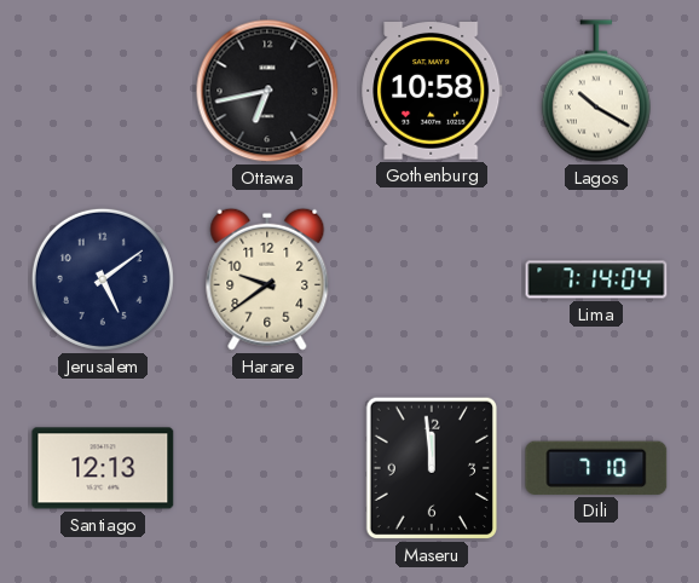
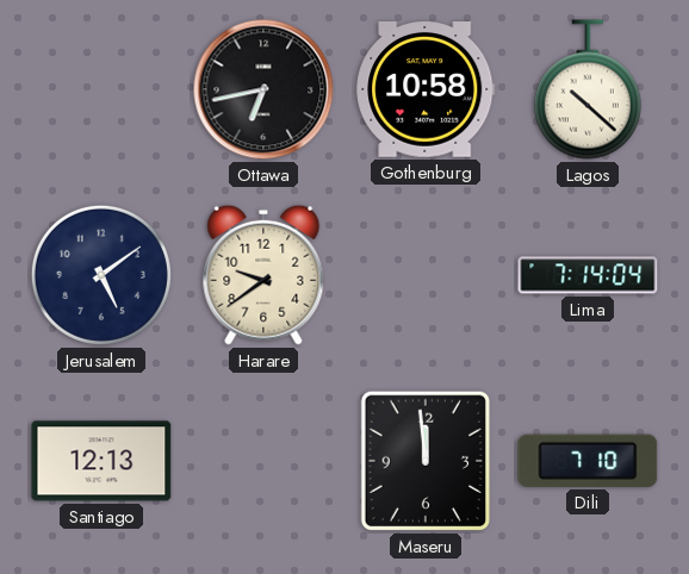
Lagos: 10:20 -> 10:22 (588, 89)
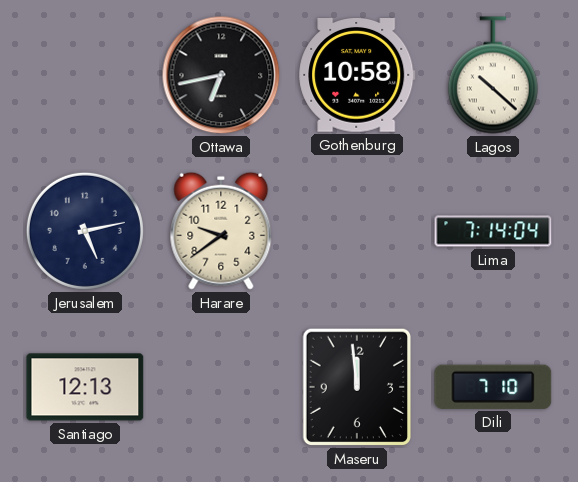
Jerusalem: 5:09 -> 5:13 (85, 231)
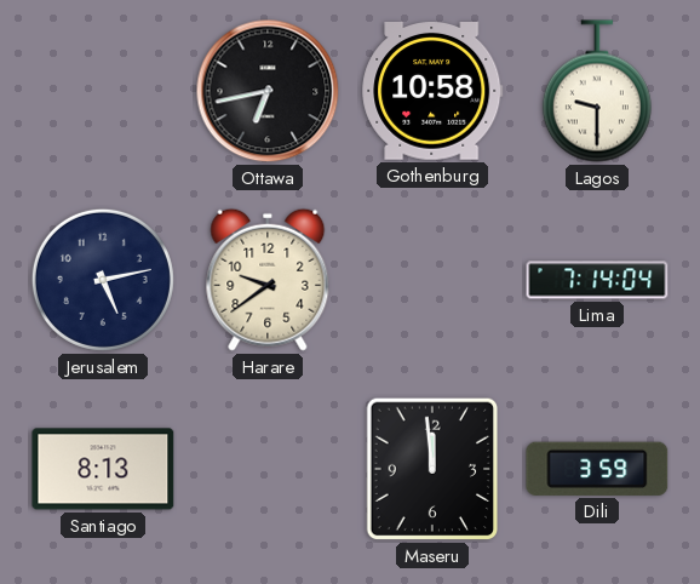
Lagos: 10:22 -> 9:30 (597, 91)
Santiago: 12:13 -> 8:13 (103, 469)
Dili: 7:10 -> 3:59 (597, 469)
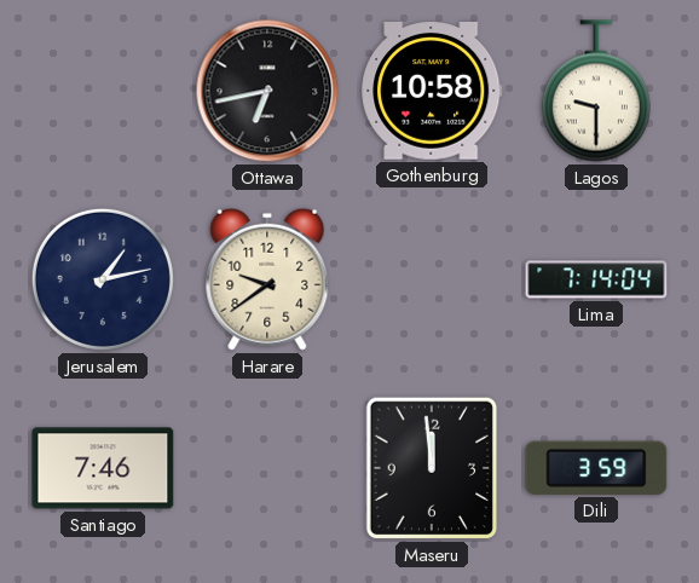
Jerusalem: 5:13 -> 1:13 (103, 279)
Santiago: 8:13 -> 7:46 (103, 468)
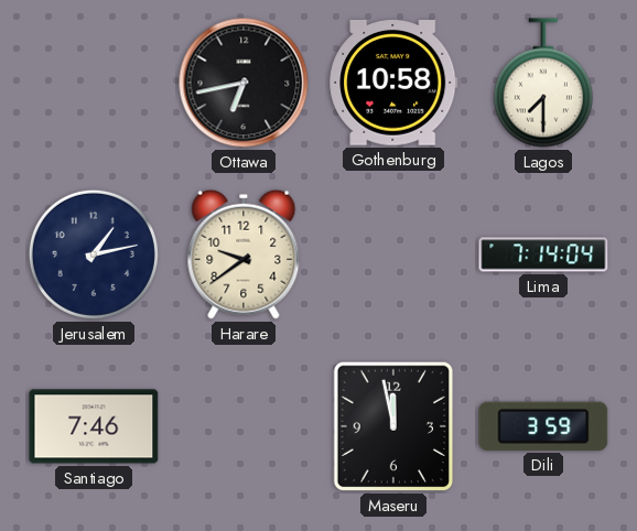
Lagos: 9:30 -> 7:30 (543, 83)
Maseru: 11:59 -> 11:58 (393, 426)
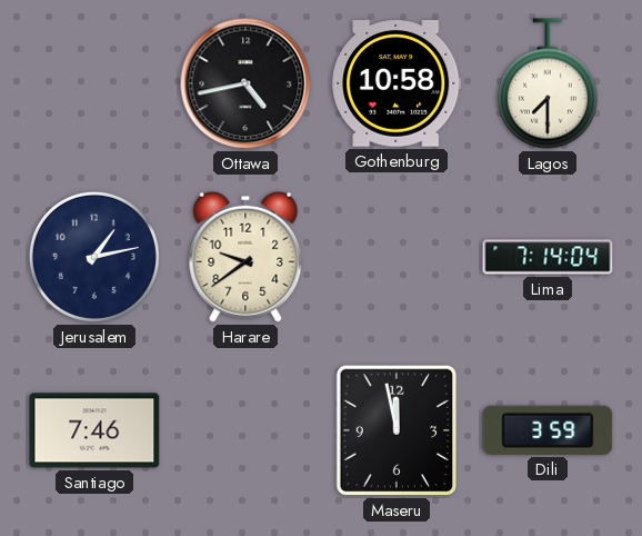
Ottawa: 6:43 -> 4:43 (245, 83)
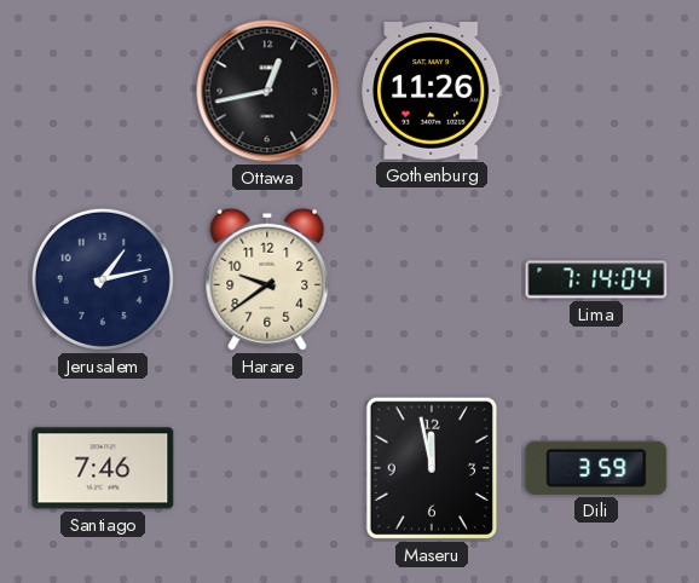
Ottawa: 4:43 -> 12:43 (267, 91)
Gothenburg: 10:58 -> 11:26 (432, 92)
Lagos: 7:30 -> none (548, 83)
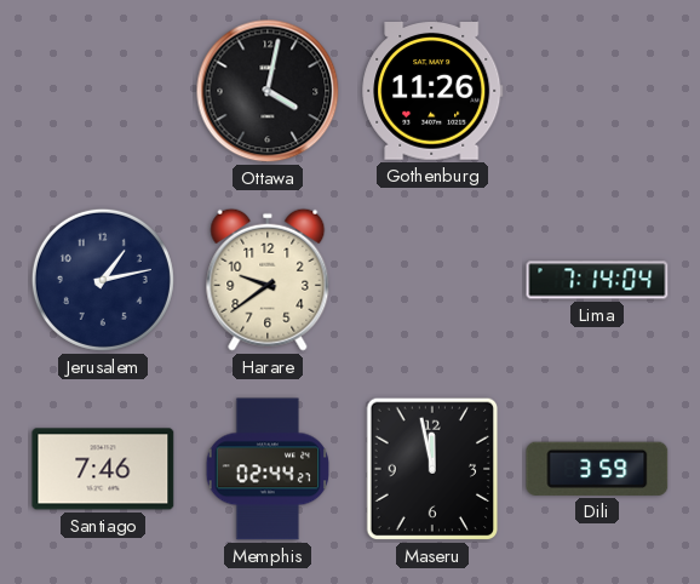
Ottawa: 12:43 -> 4:02 (268, 91)
Memphis: none -> 02:44 (268, 469)
